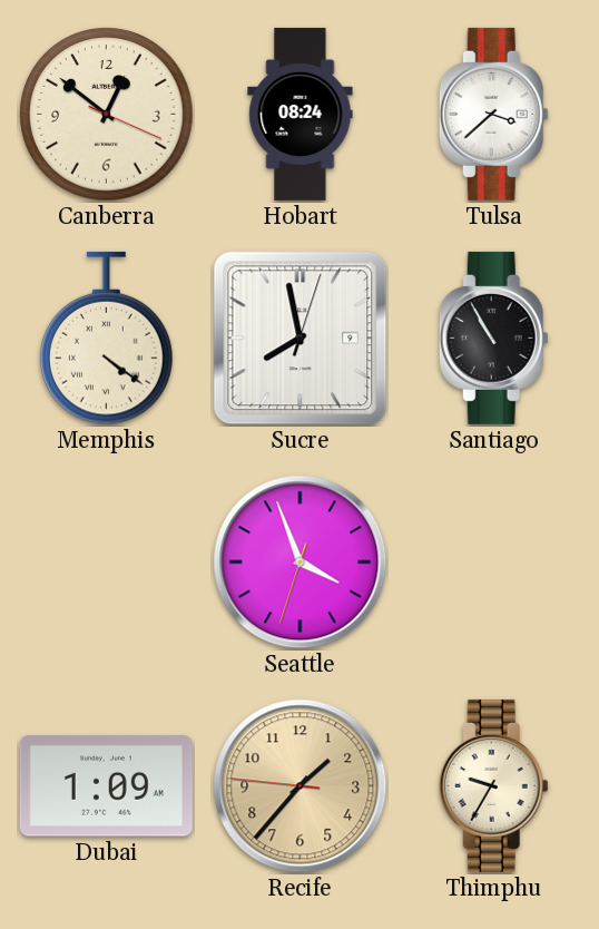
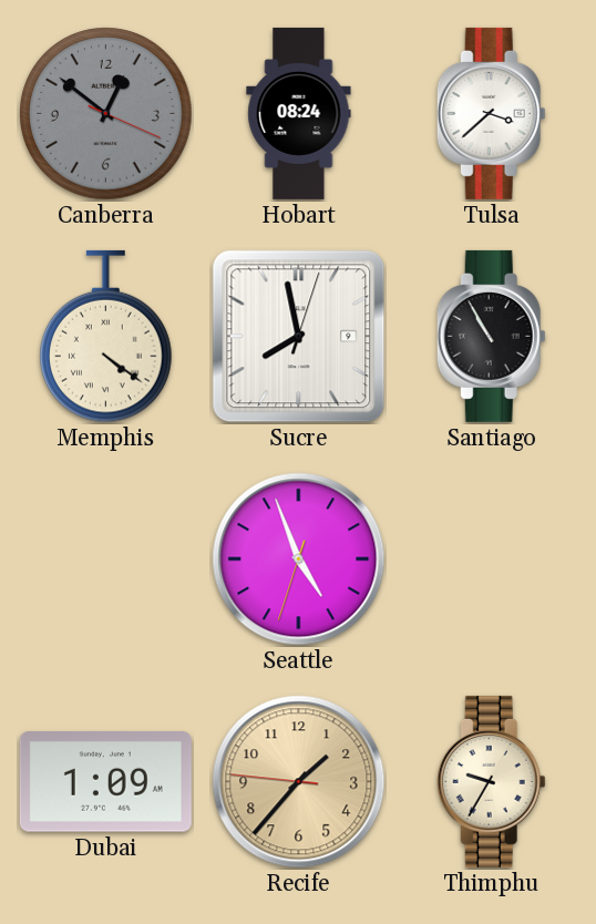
Canberra dial: cream -> grey (106, 114)
Seattle: 3:56 -> 4:56 (299, 559)
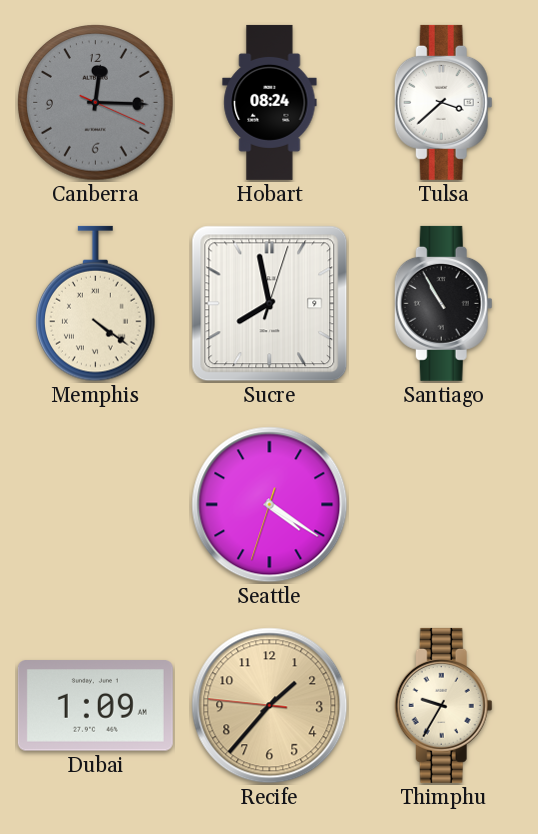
Canberra: 12:51 -> 12:15 (96, 103)
Seattle: 4:56 -> 4:20 (270, 505)
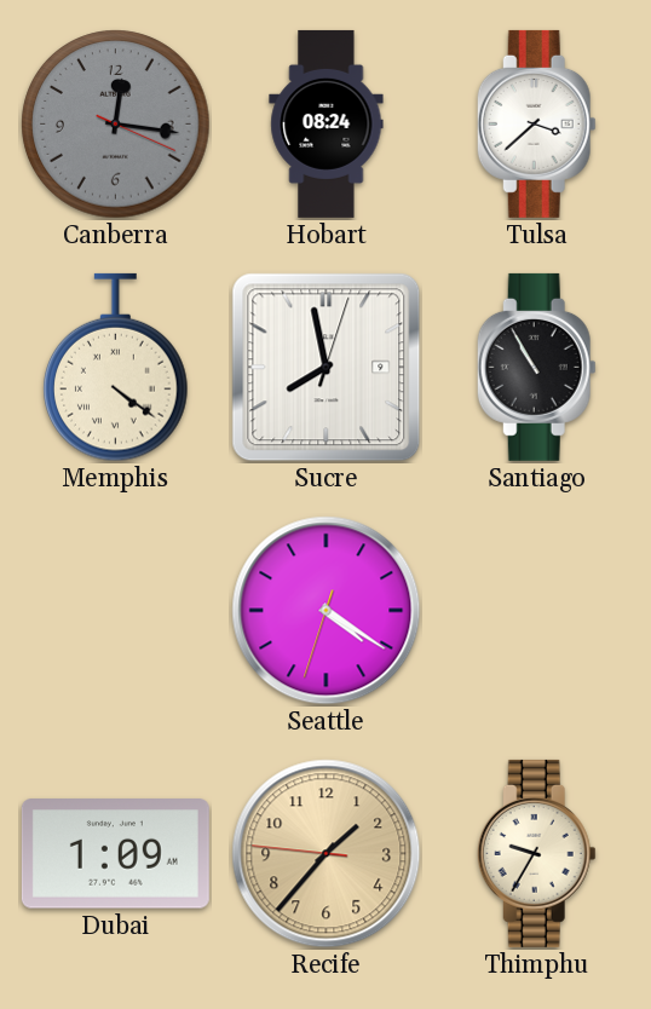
Canberra: 12:15 -> 12:16 (116, 125)
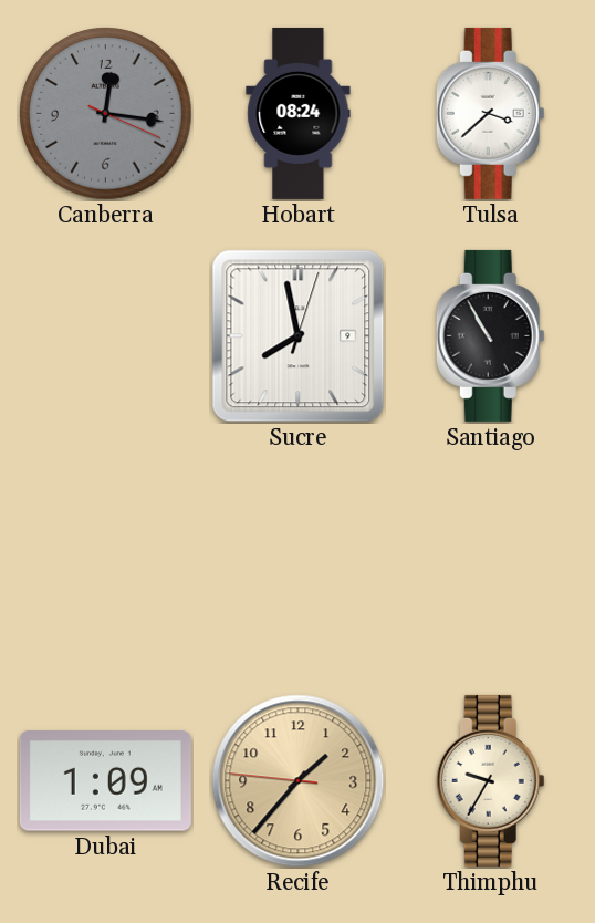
Memphis: 4:21 -> none (116, 368)
Seattle: 4:20 -> none (327, 611)
